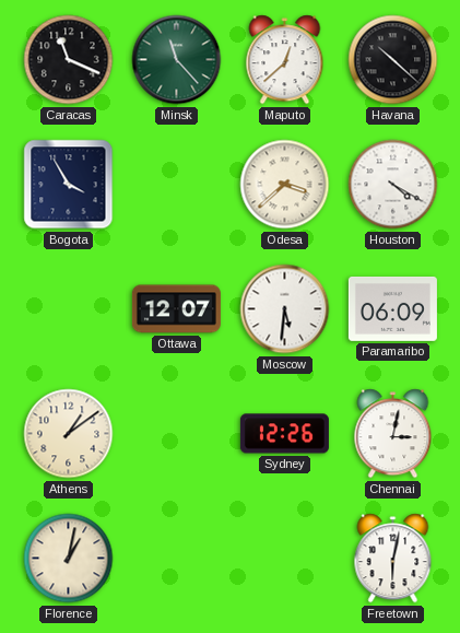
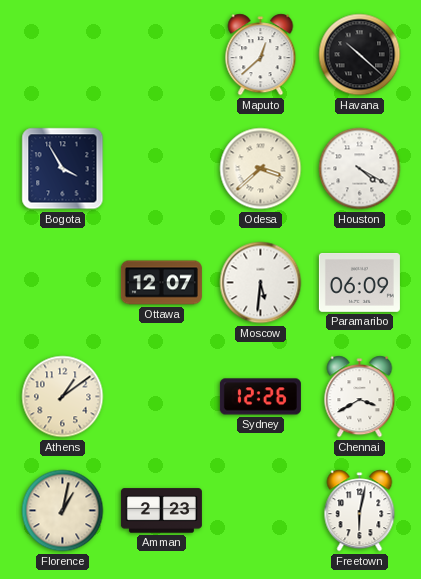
Caracas: 11:19 -> none (69, 60)
Minsk: 11:23 -> none (177, 60)
Chennai: 3:02 -> 3:40 (360, 397)
Amman: none -> 2:23 (161, 511)
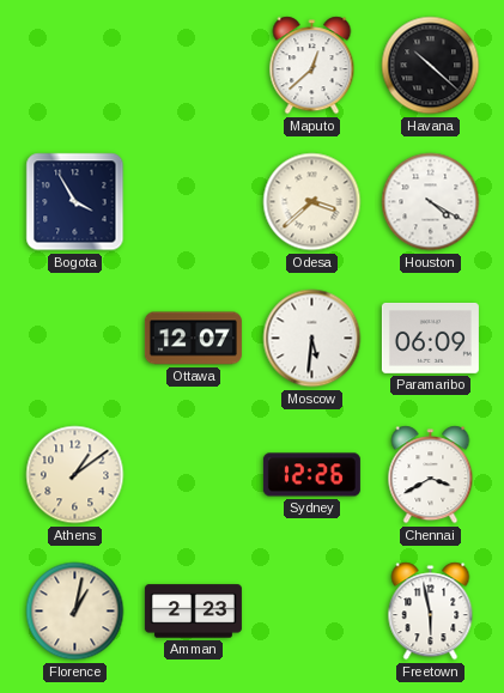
Freetown: 6:02 -> 5:58 (431, 612)
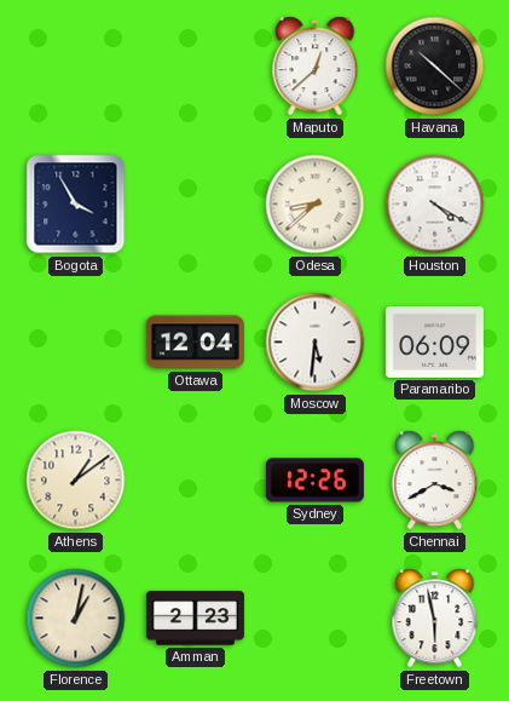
Odesa: 3:38 -> 8:38 (316, 205)
Ottawa: 12:07 -> 12:04 (195, 343)
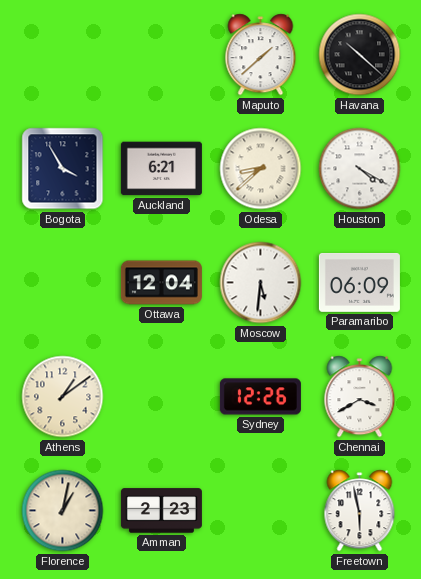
Maputo: 12:38 -> 1:38 (261, 55)
Auckland: none -> 6:21 (161, 169)
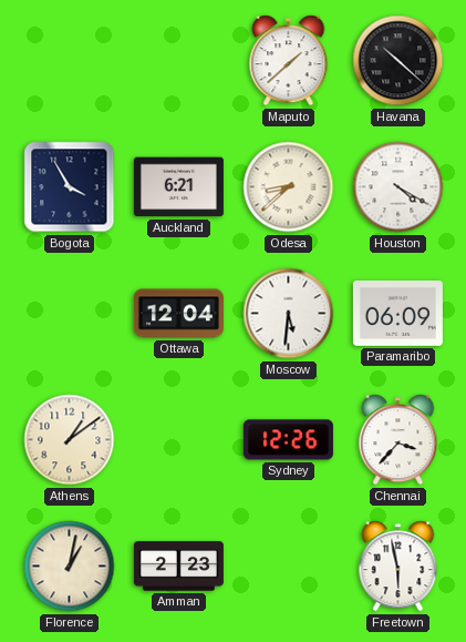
Chennai: 3:40 -> 3:37 (398, 440)
